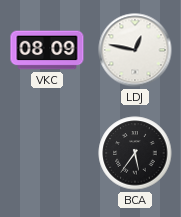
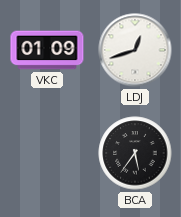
VKC: 08:09 -> 01:09 (47, 50)
LDJ: 12:47 -> 12:42 (135, 50)
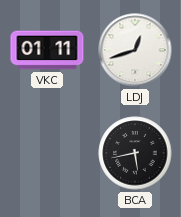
VKC: 01:09 -> 01:11 (47, 50)
BCA: 5:36 -> 5:43 (135, 153)
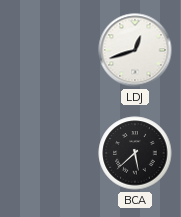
VKC: 01:11 -> none (47, 50)
BCA: 5:43 -> 5:38 (135, 153)
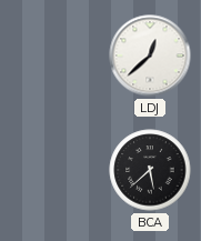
LDJ: 12:42 -> 12:38 (150, 56)
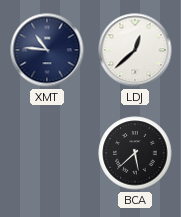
XMT: none -> 10:46 (47, 50)
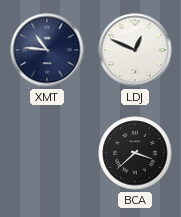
LDJ: 12:38 -> 12:49 (135, 50)
BCA: 5:38 -> 3:38 (135, 153)
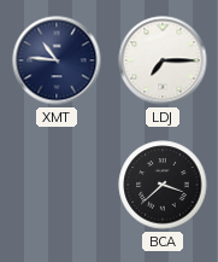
LDJ: 12:49 -> 7:15 (163, 60)
